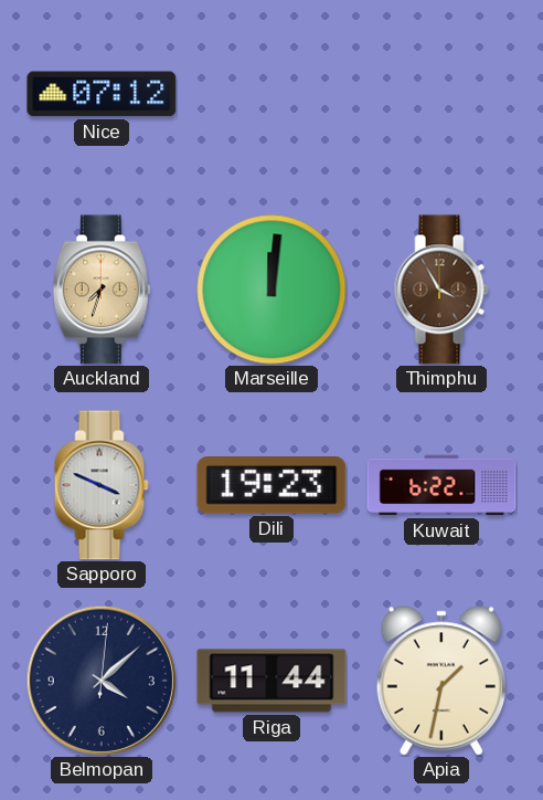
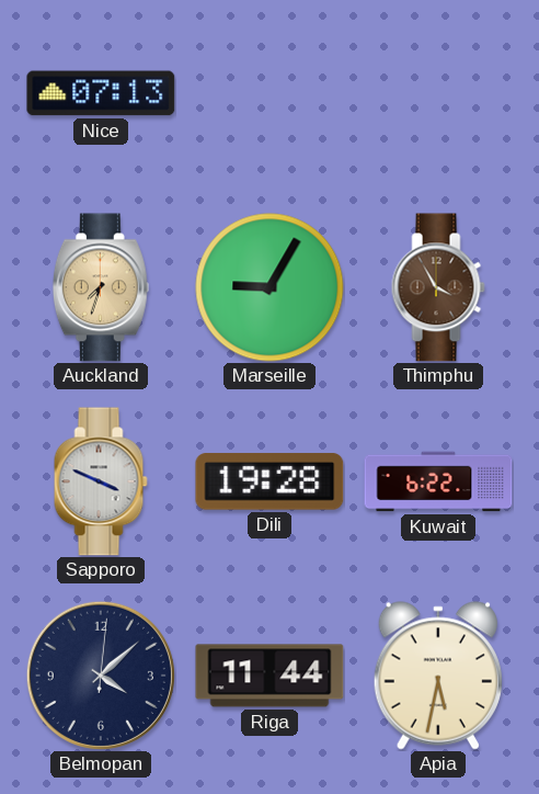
Nice: 07:12 -> 07:13 (101, 93)
Marseille: 12:01 -> 9:05 (269, 287)
Dili: 19:23 -> 19:28 (269, 481)
Apia: 1:32 -> 5:32 (438, 676)
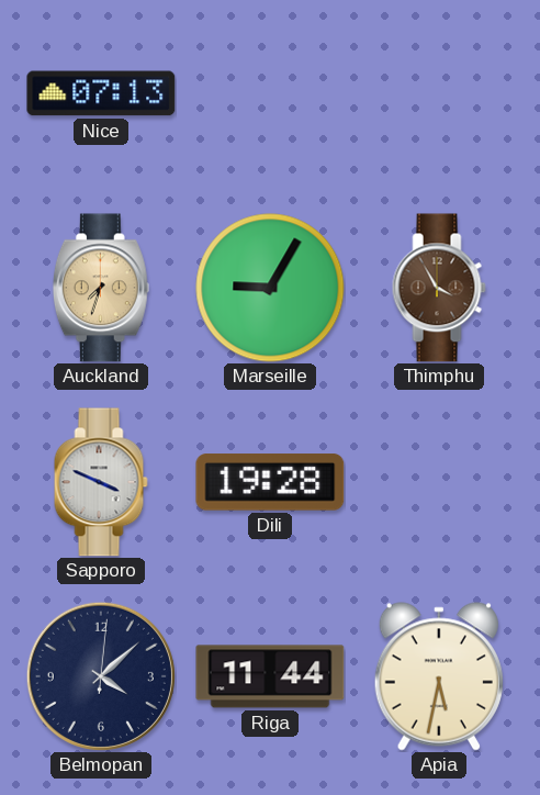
Kuwait: 6:22 -> none (438, 481)
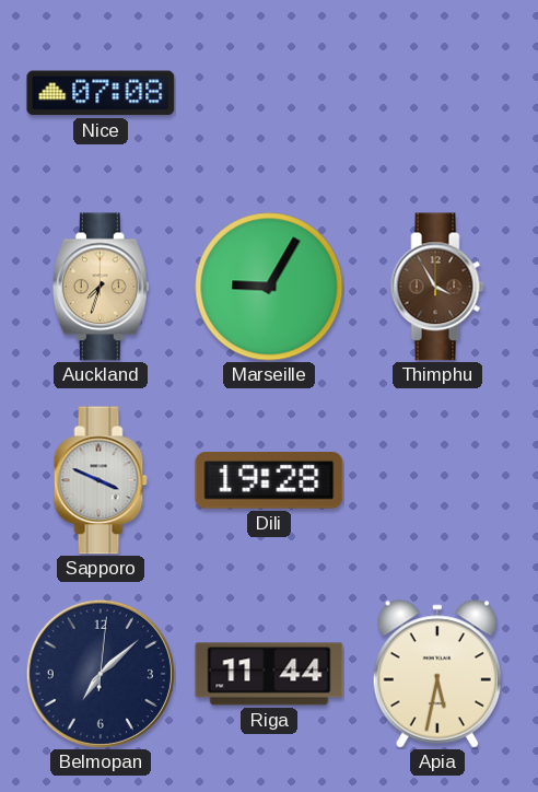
Nice: 07:13 -> 07:08 (101, 93)
Belmopan: 4:08 -> 7:08 (101, 674)
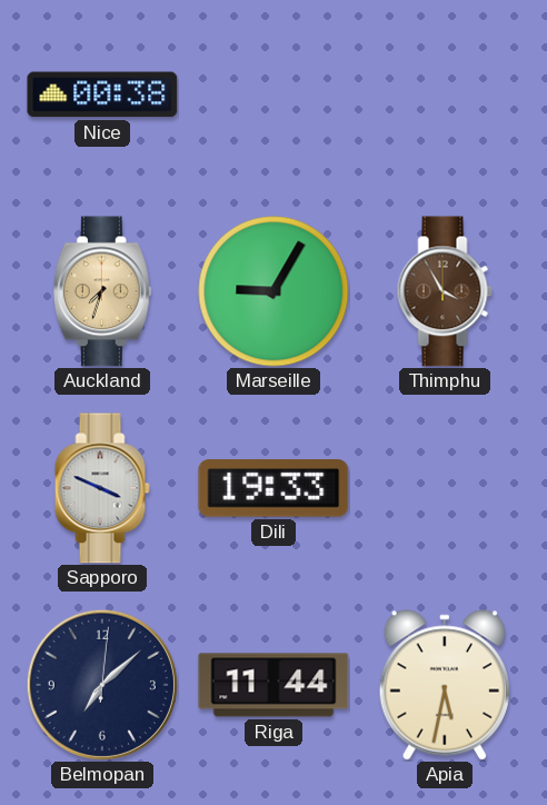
Nice: 07:08 -> 00:38 (102, 95)
Dili: 19:28 -> 19:33 (273, 488)
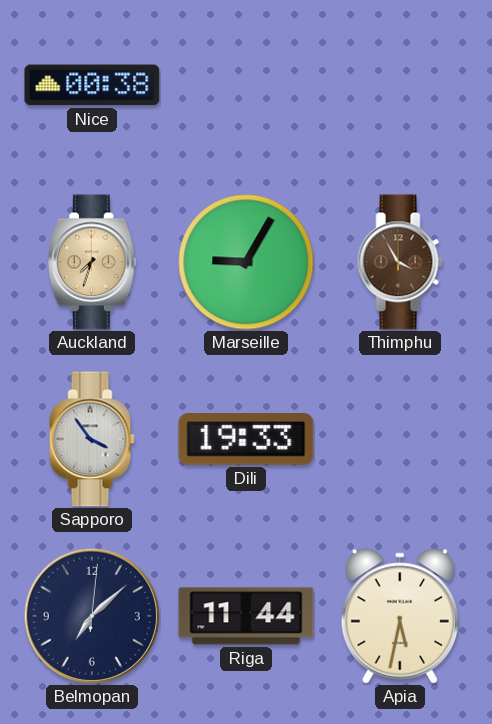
Sapporo: 3:49 -> 3:54 (92, 439)
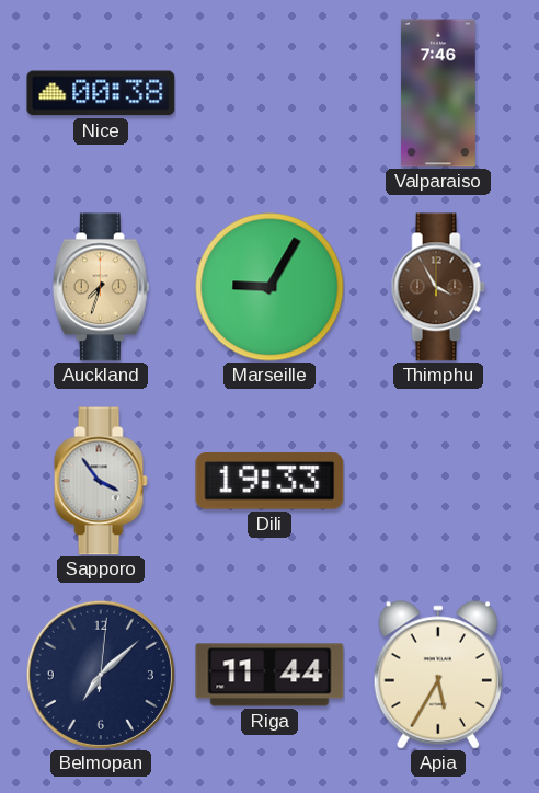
Valparaiso: none -> 7:46 (438, 93)
Apia: 5:32 -> 5:35 (438, 675)
